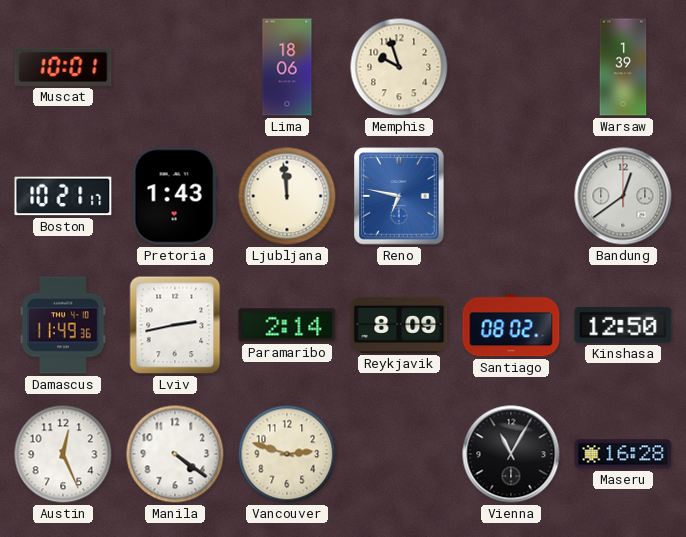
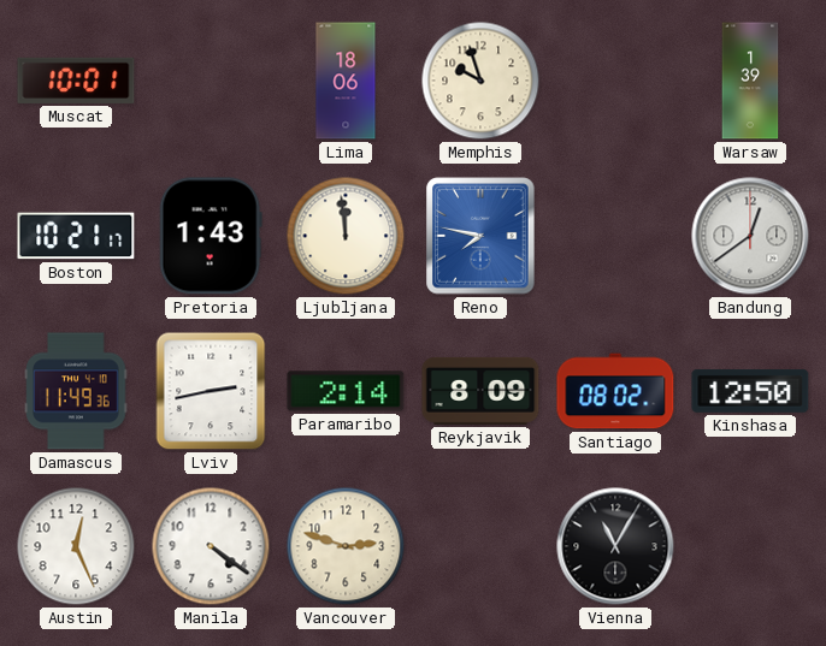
Reno: 6:47 -> 7:47 (480, 236)
Maseru: 16:28 -> none (623, 454)
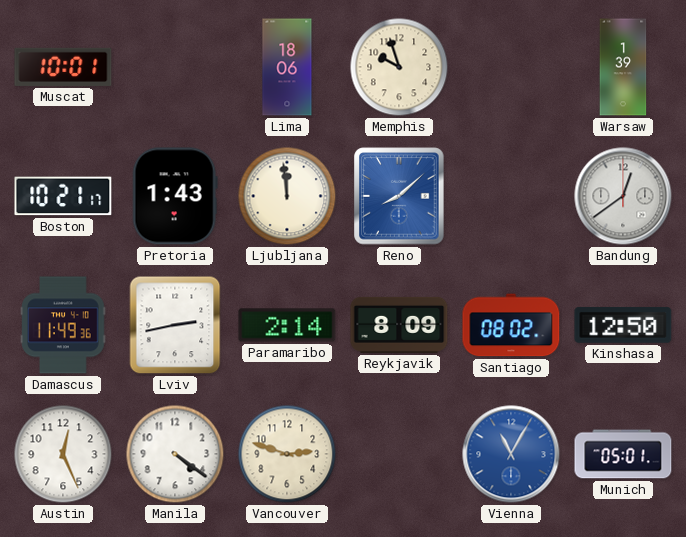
Reno: 7:47 -> 8:08 (399, 196)
Vienna dial: black -> blue (511, 454)
Munich: none -> 05:01 (623, 454)
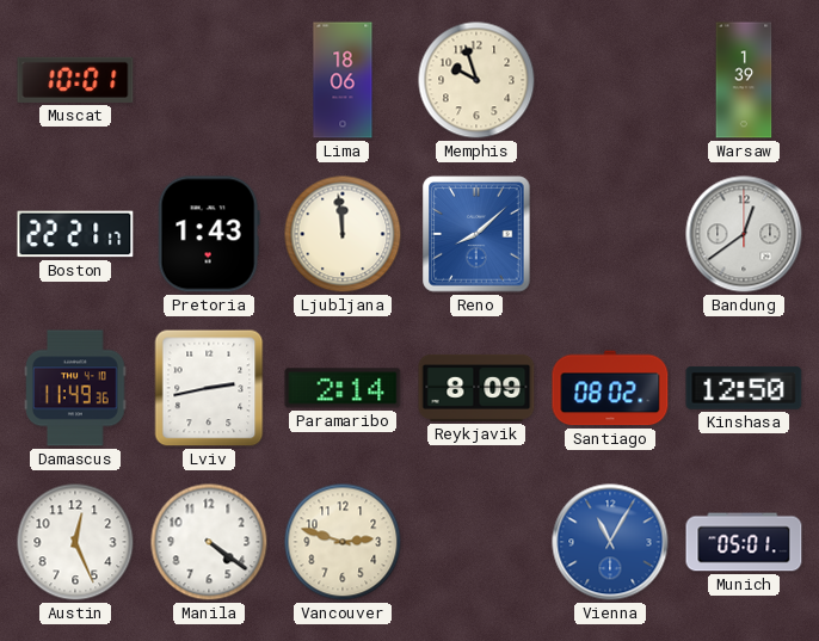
Boston: 10:21 -> 22:21 (75, 234)
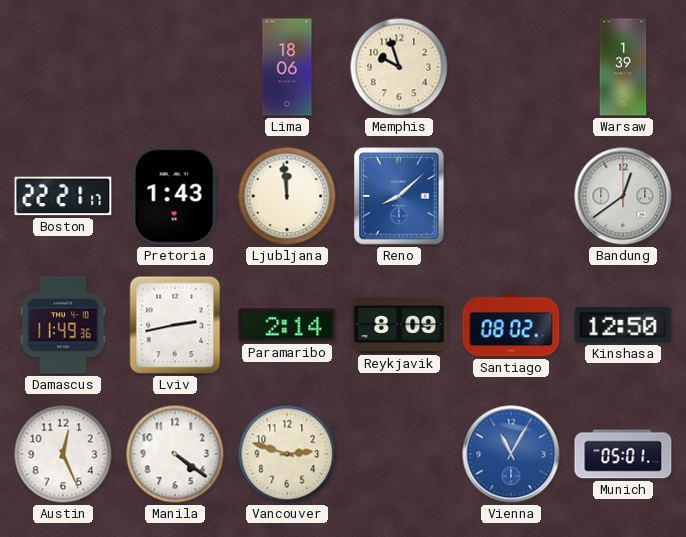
Muscat: 10:01 -> none (75, 80)
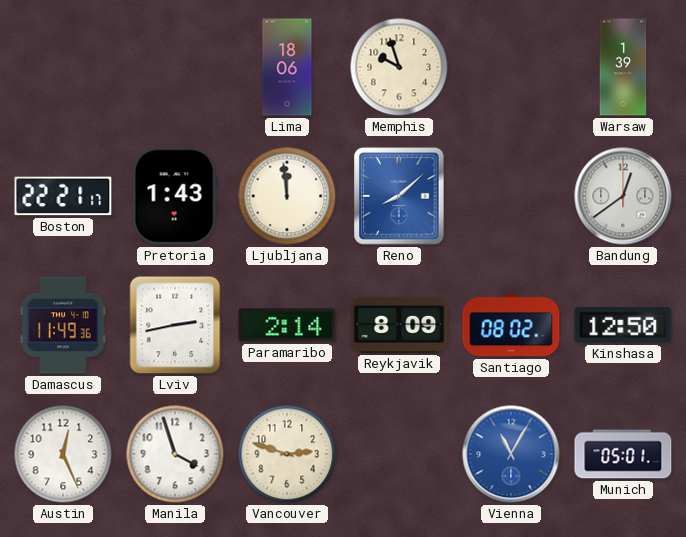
Manila: 4:21 -> 3:57 (175, 454)
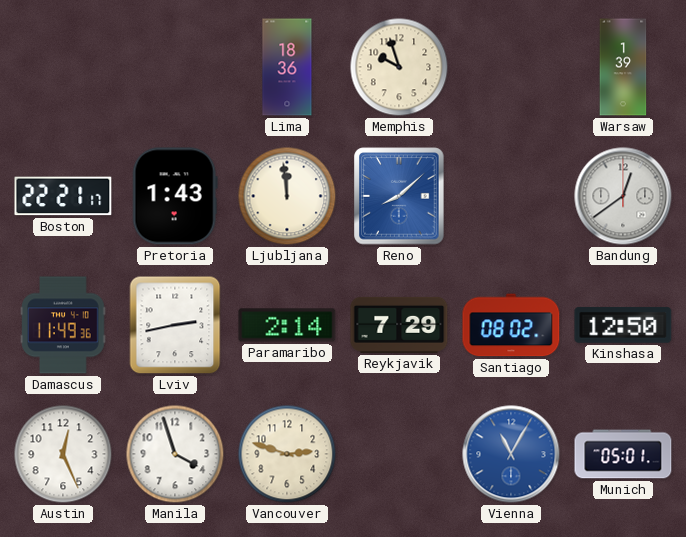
Lima: 18:06 -> 18:36 (287, 67)
Reykjavik: 8:09 -> 7:29 (399, 325)
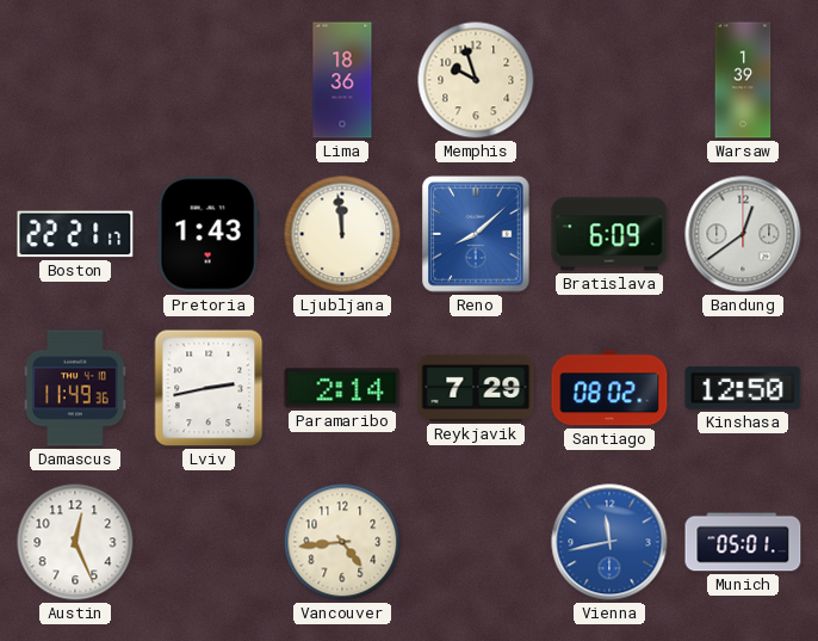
Bratislava: none -> 6:09 (609, 234)
Manila: 3:57 -> none (175, 454)
Vancouver: 2:48 -> 4:44 (342, 542)
Vienna: 11:05 -> 11:43 (609, 542)
